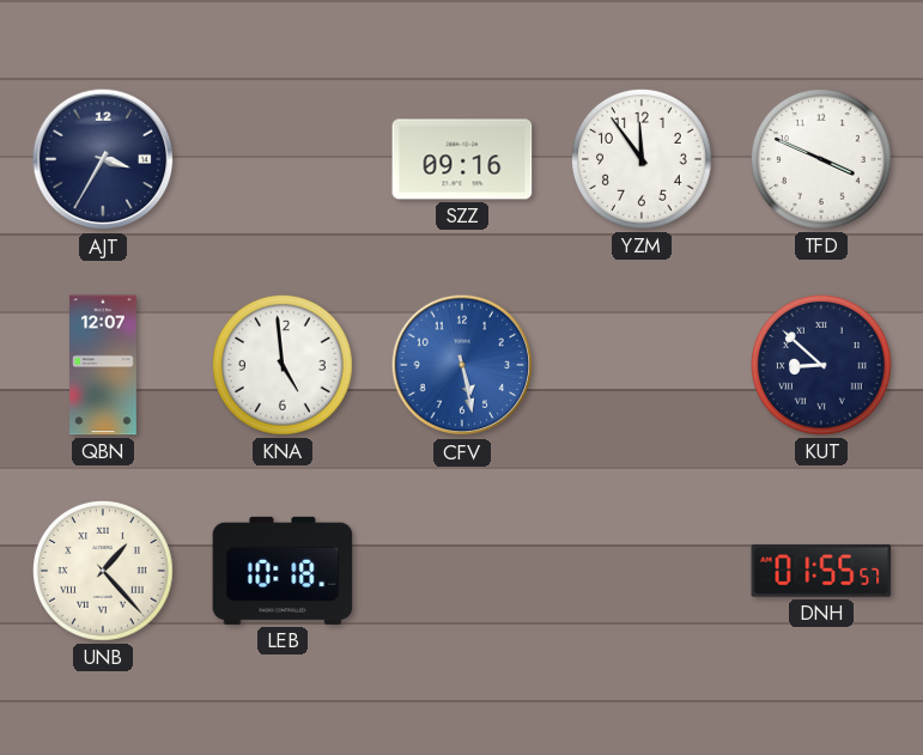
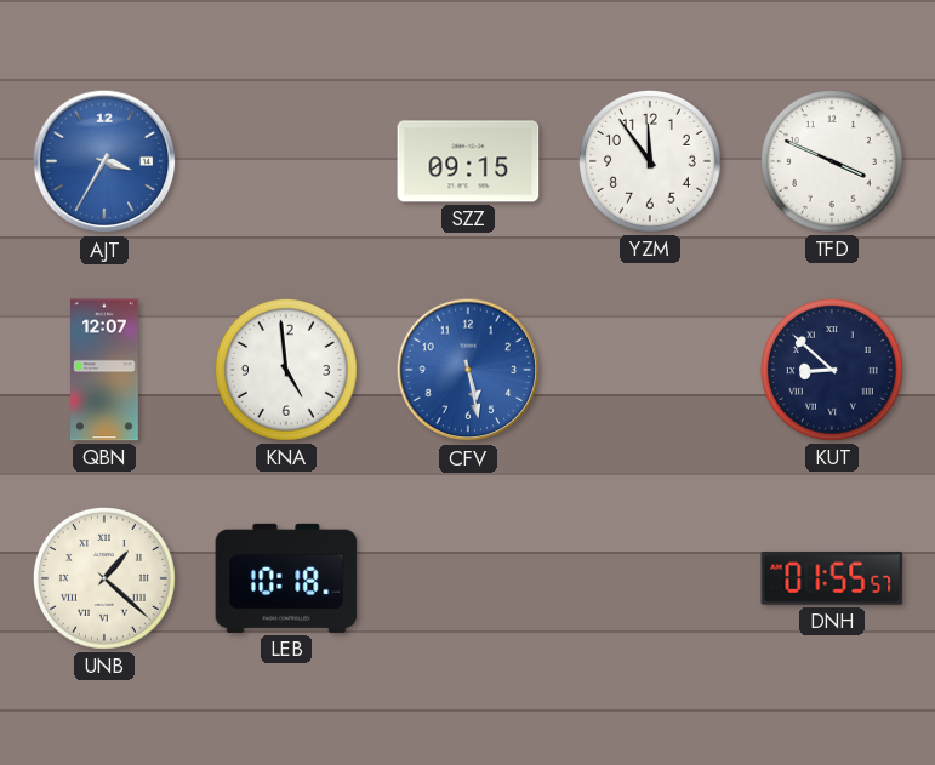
AJT dial: navy -> blue (104, 161)
SZZ: 09:16 -> 09:15 (468, 161)
UNB: 1:23 -> 1:22 (104, 578)
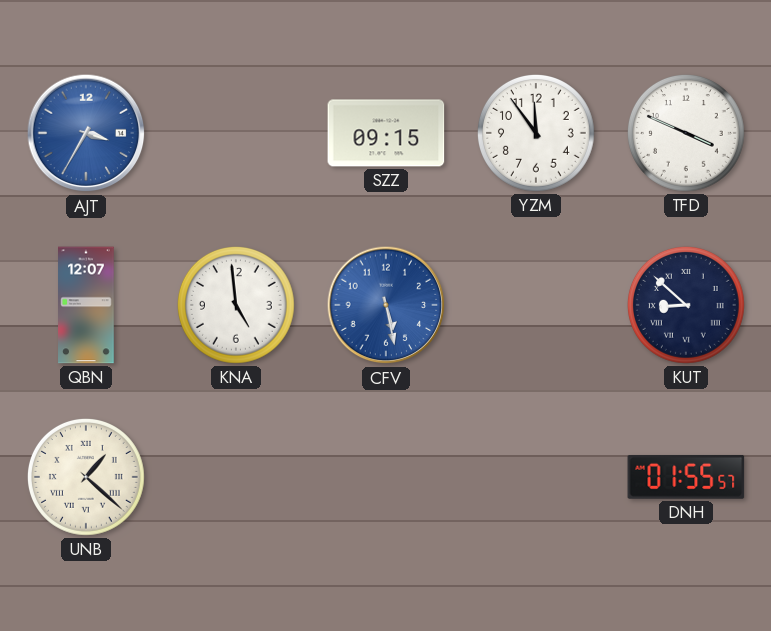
LEB: 10:18 -> none (286, 578)
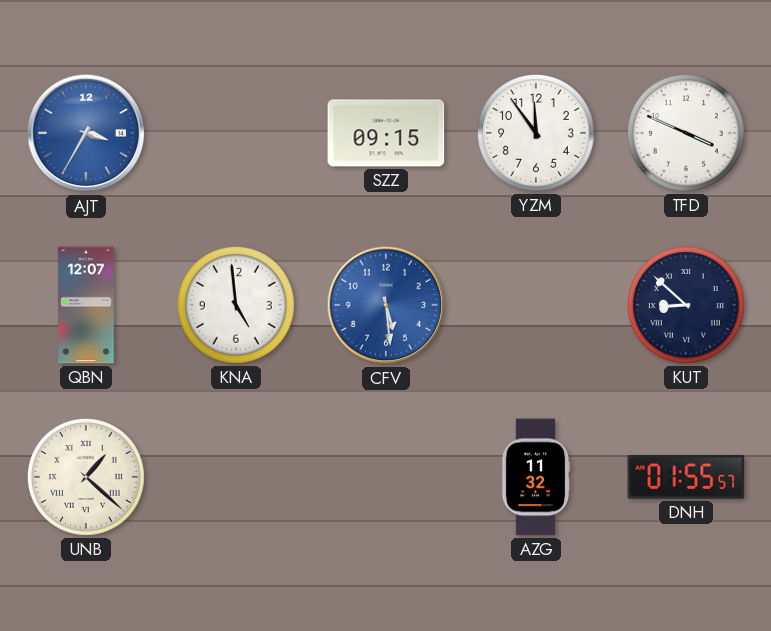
CFV: 5:28 -> 5:29 (386, 305)
AZG: none -> 11:32 (536, 477)
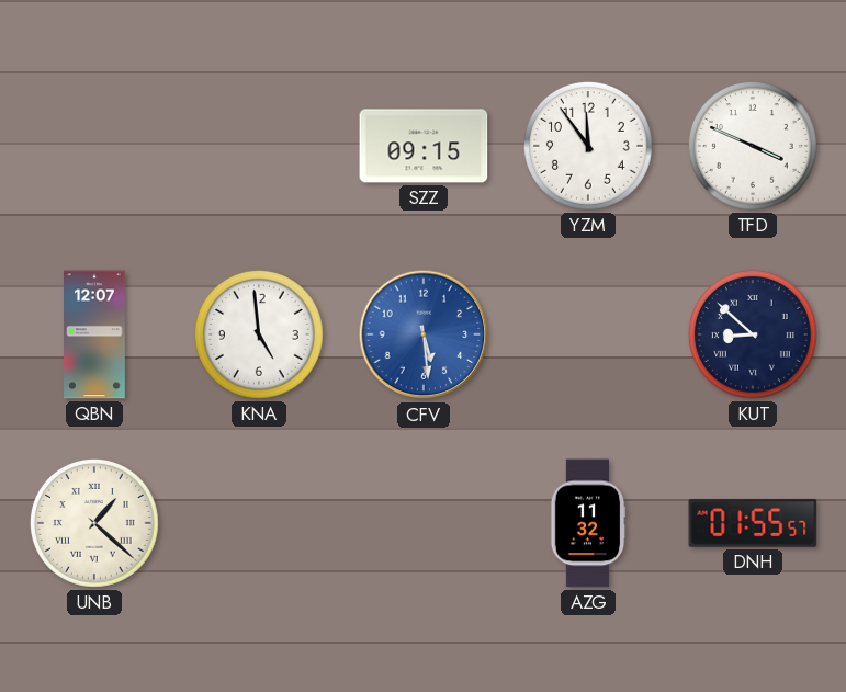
AJT: 3:35 -> none (86, 133)
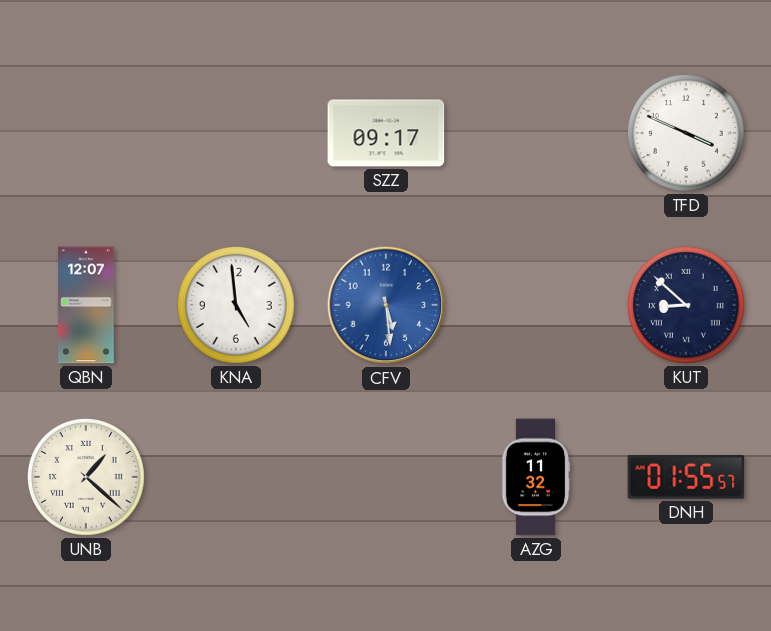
SZZ: 09:15 -> 09:17 (386, 133)
YZM: 11:54 -> none (588, 146)
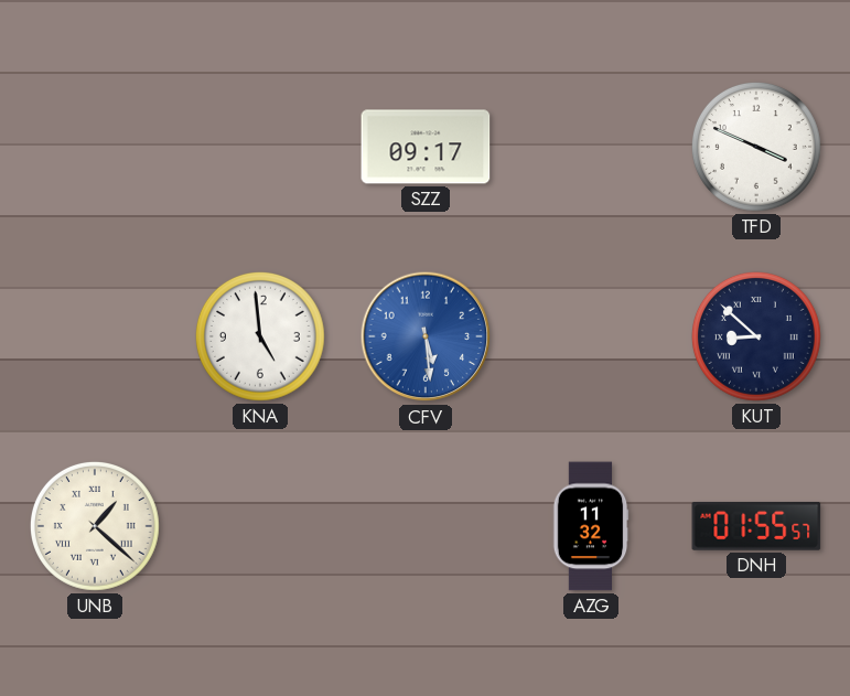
QBN: 12:07 -> none (86, 305)
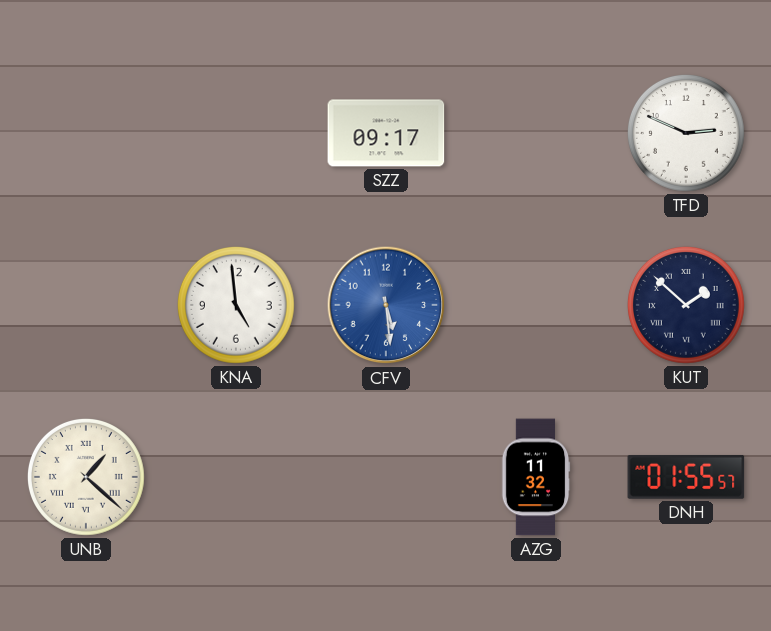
TFD: 3:49 -> 2:49 (686, 133)
KUT: 8:52 -> 1:52 (686, 305)
